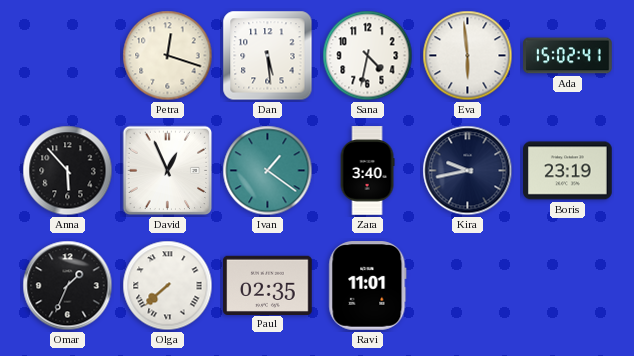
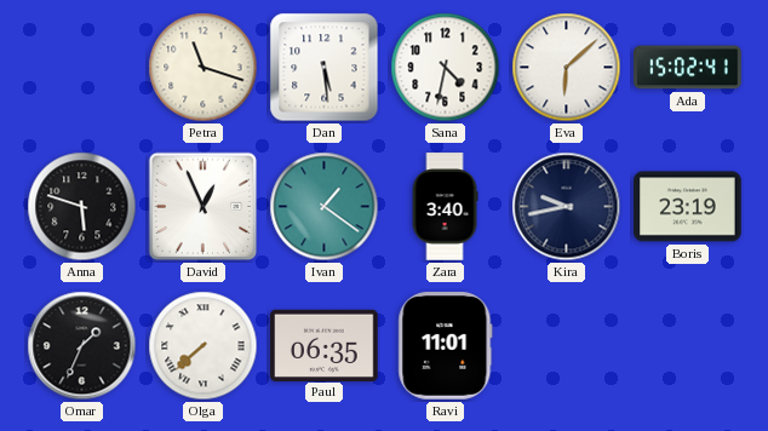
Petra: 12:18 -> 11:18 (204, 68)
Eva: 5:59 -> 6:08 (567, 68)
Anna: 5:53 -> 5:48 (82, 207)
Paul: 02:35 -> 06:35 (325, 345)
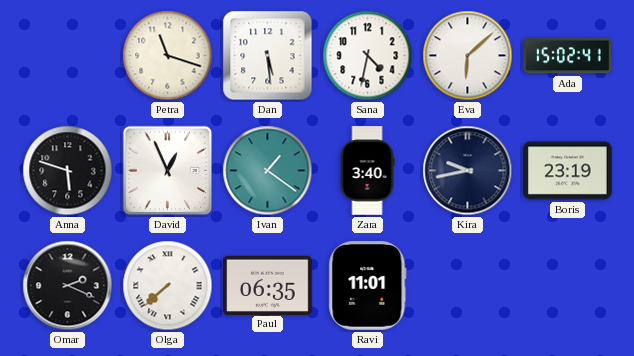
Omar: 1:34 -> 2:19 (68, 286)
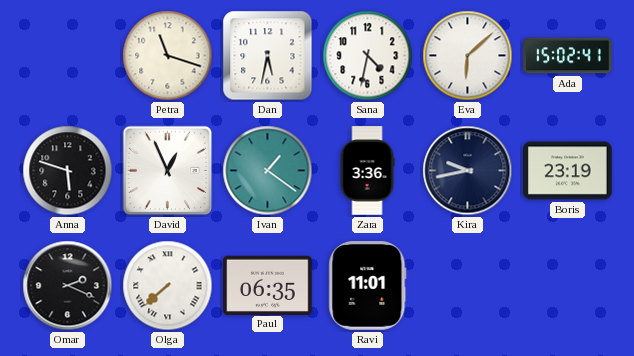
Dan: 5:29 -> 5:32 (268, 56)
Zara: 3:40 -> 3:36 (367, 171)
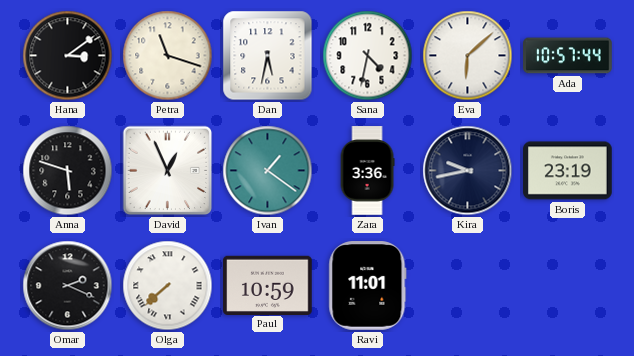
Hana: none -> 3:09 (68, 56)
Ada: 15:02 -> 10:57 (568, 56)
Paul: 06:35 -> 10:59 (268, 285)
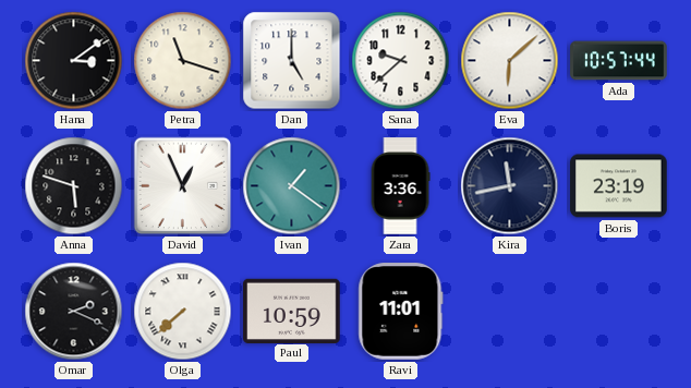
Dan: 5:32 -> 5:00 (292, 61)
Sana: 4:32 -> 9:38 (401, 61)
Kira: 9:43 -> 11:43 (510, 186)
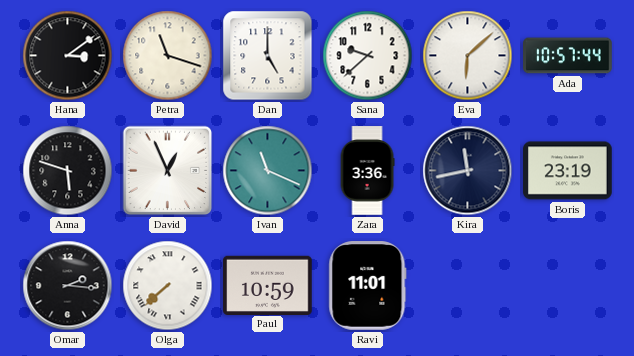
Ivan: 1:21 -> 11:19 (268, 171)
Omar: 2:19 -> 2:16 (68, 286)
